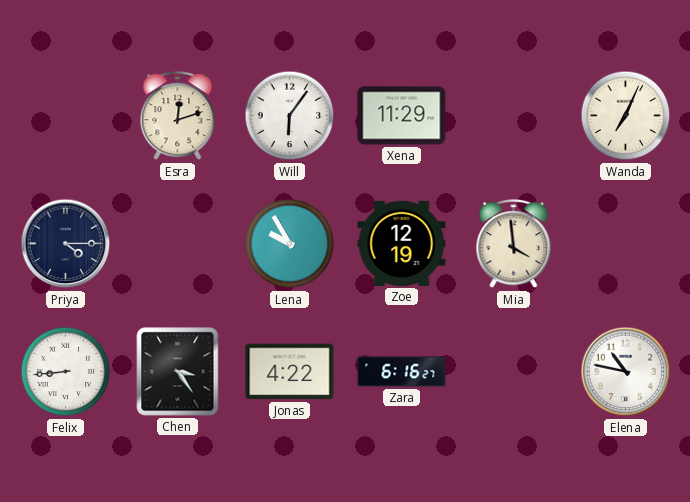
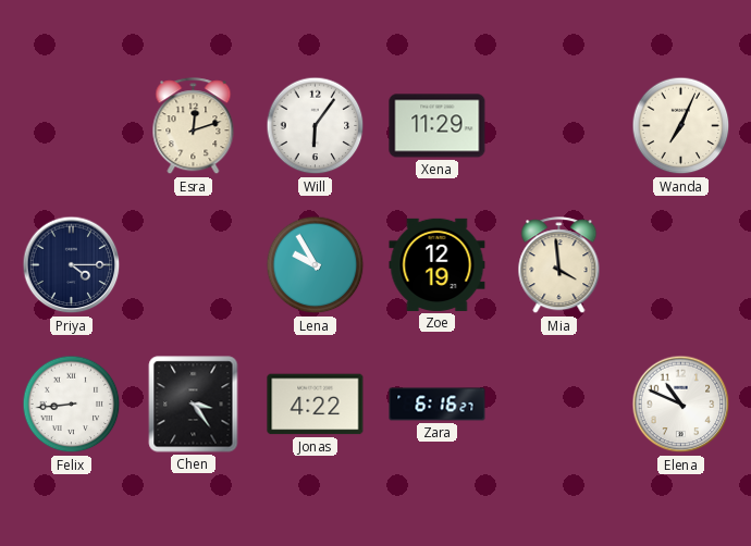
Elena: 10:47 -> 10:49 (681, 405)
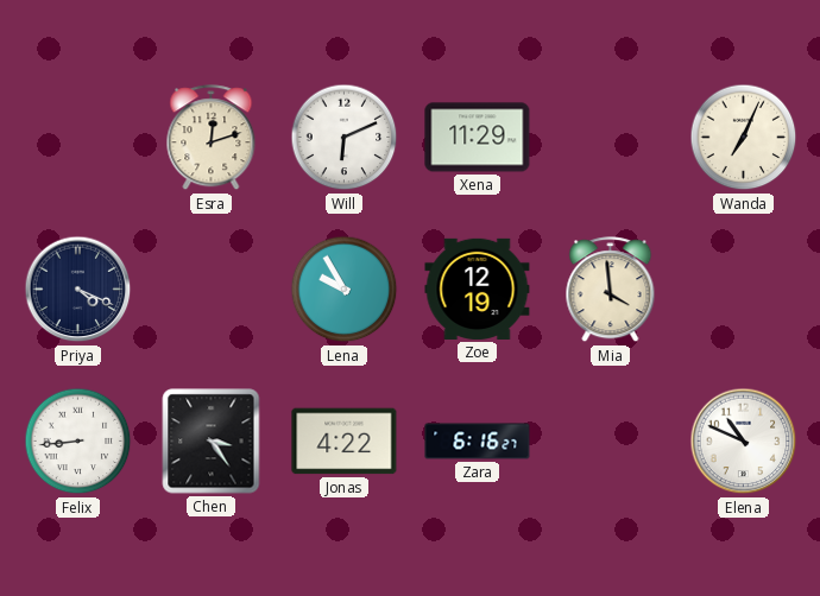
Will: 6:06 -> 6:11 (345, 138)
Priya: 4:15 -> 4:19 (78, 290)
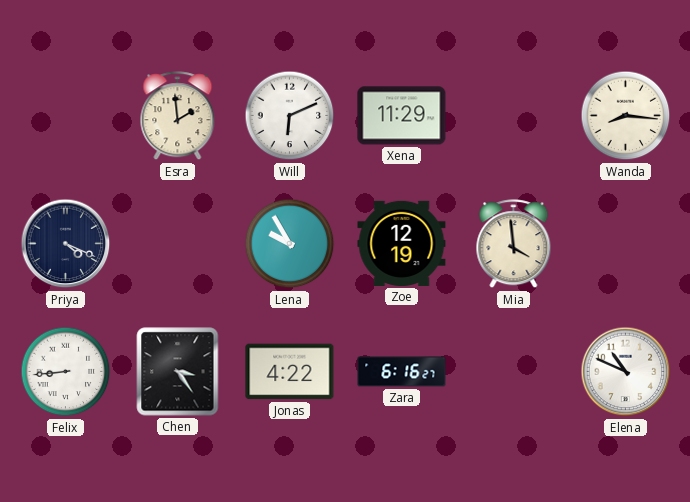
Esra: 12:12 -> 1:59 (178, 116)
Wanda: 7:04 -> 8:16 (626, 116)
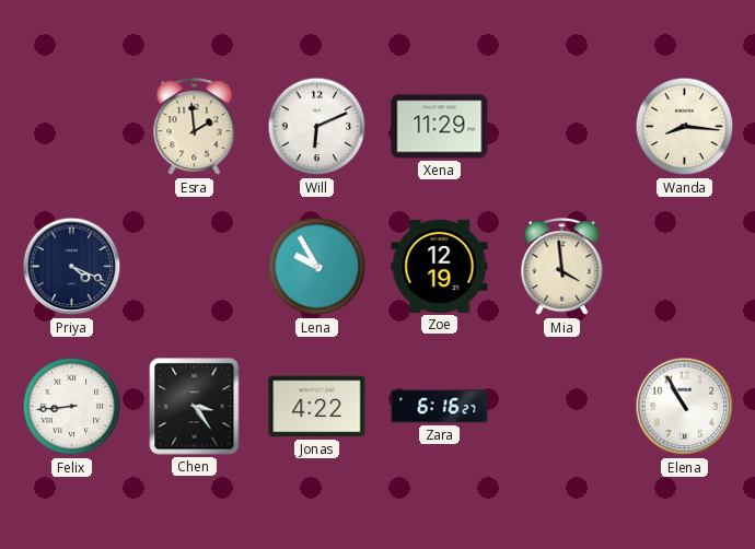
Elena: 10:49 -> 10:55 (685, 407)
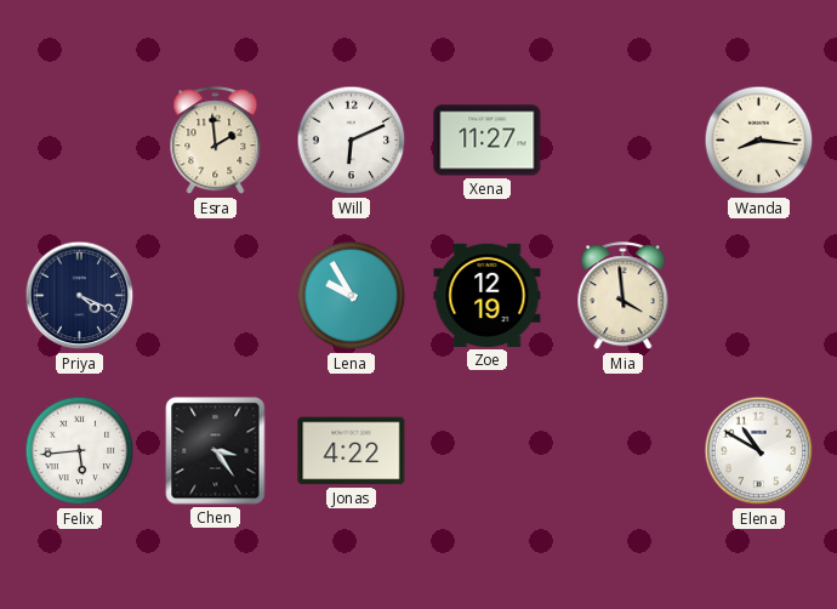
Xena: 11:29 -> 11:27 (488, 141)
Felix: 8:44 -> 5:44 (80, 451)
Zara: 6:16 -> none (440, 407)
Elena: 10:55 -> 10:50 (759, 451)
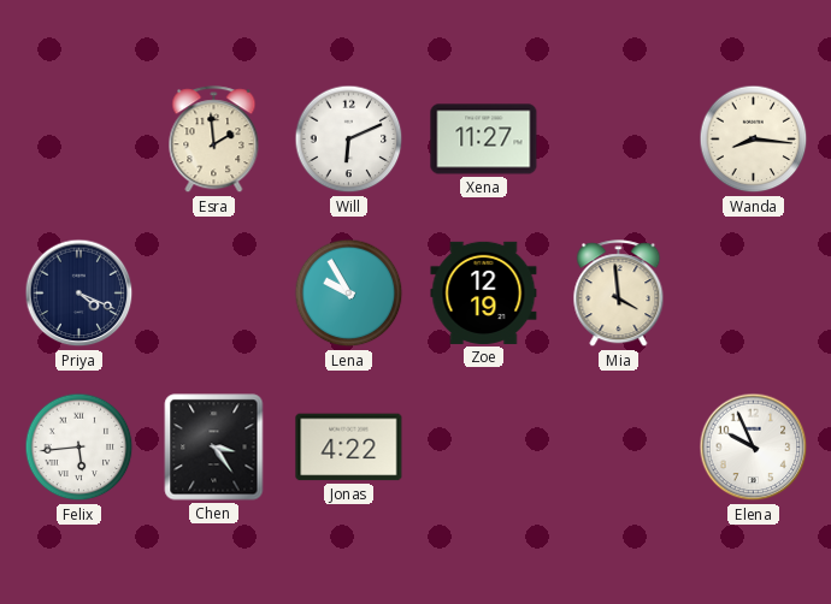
Elena: 10:50 -> 9:56 (754, 448)
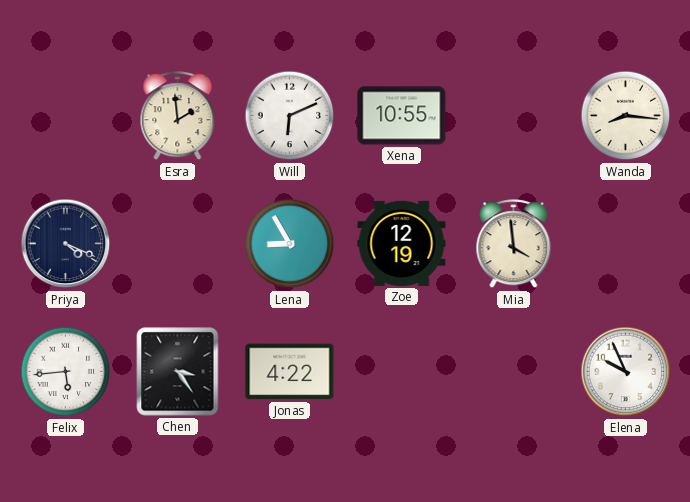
Xena: 11:27 -> 10:55 (402, 116)
Lena: 9:55 -> 8:55 (290, 244)
